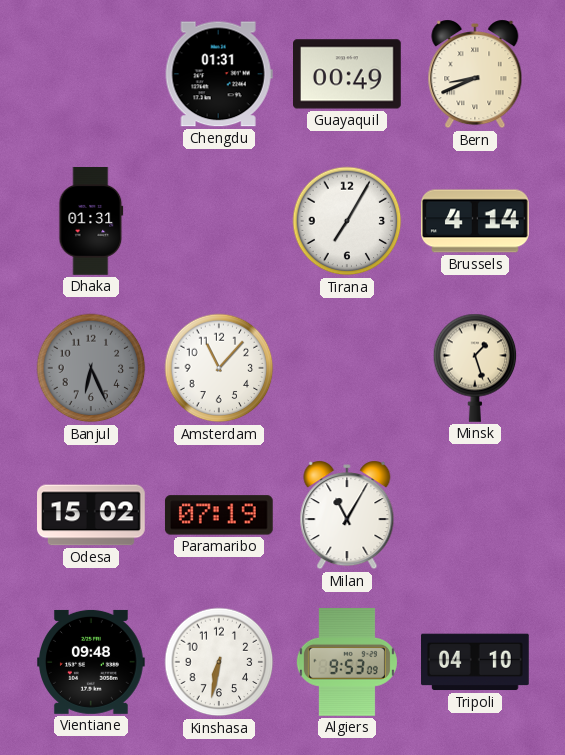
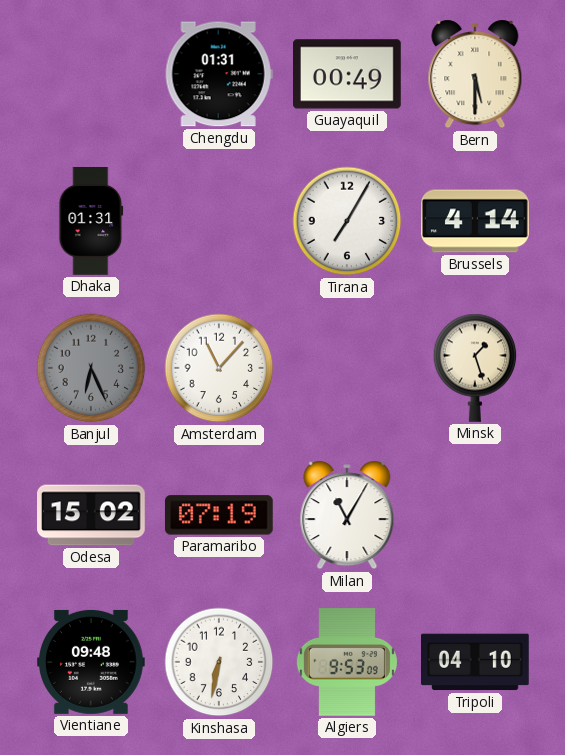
Bern: 8:41 -> 5:30 (475, 74)
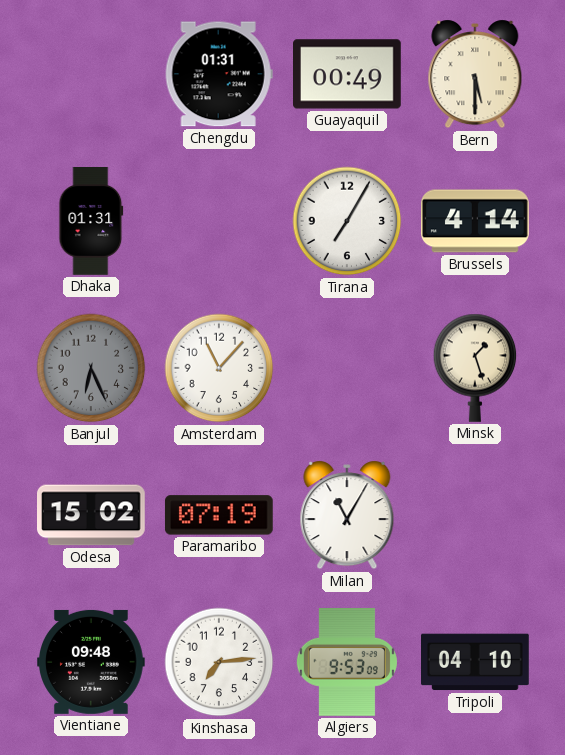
Kinshasa: 6:32 -> 7:14 (219, 662)
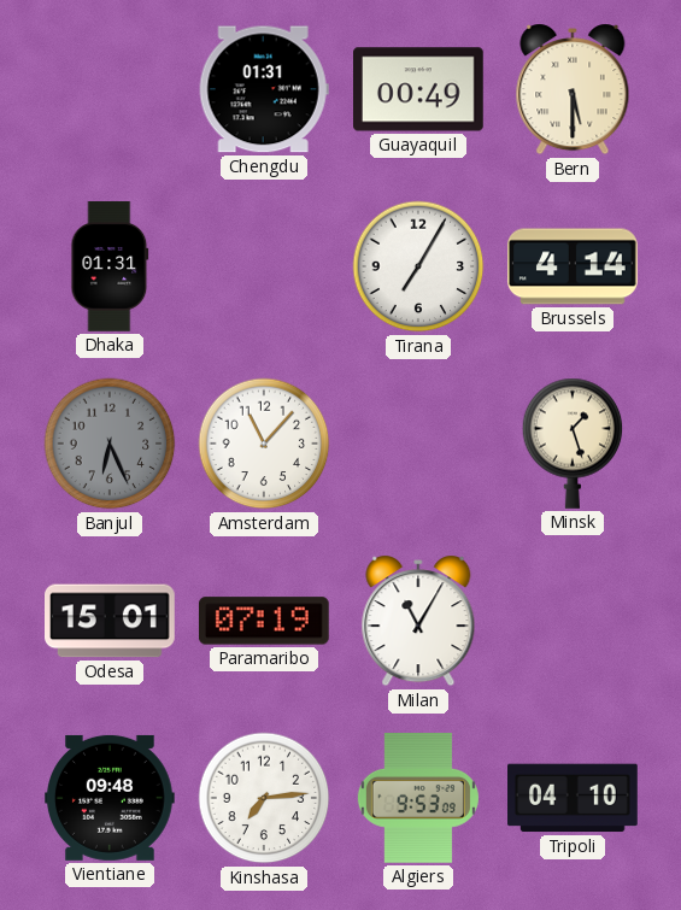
Odesa: 15:02 -> 15:01 (111, 621)
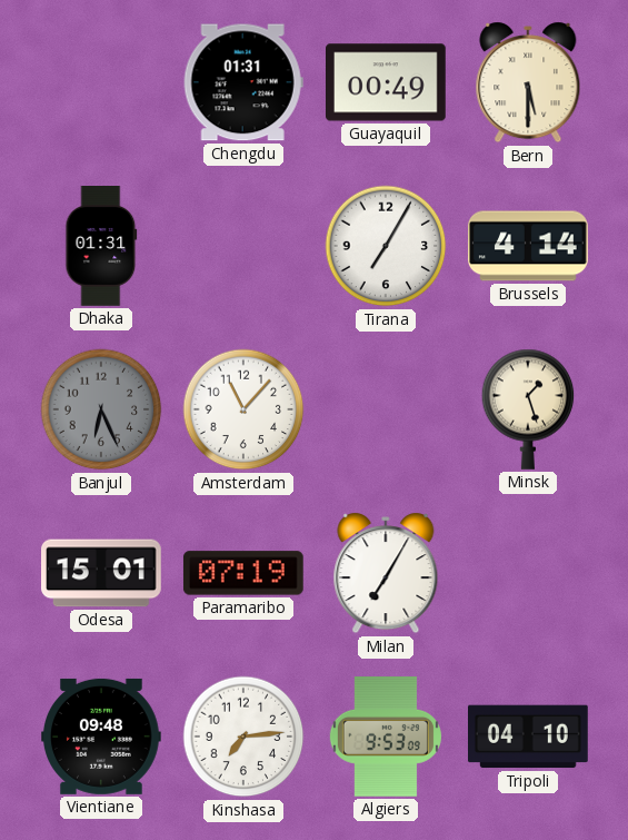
Milan: 11:05 -> 7:05 (386, 573)
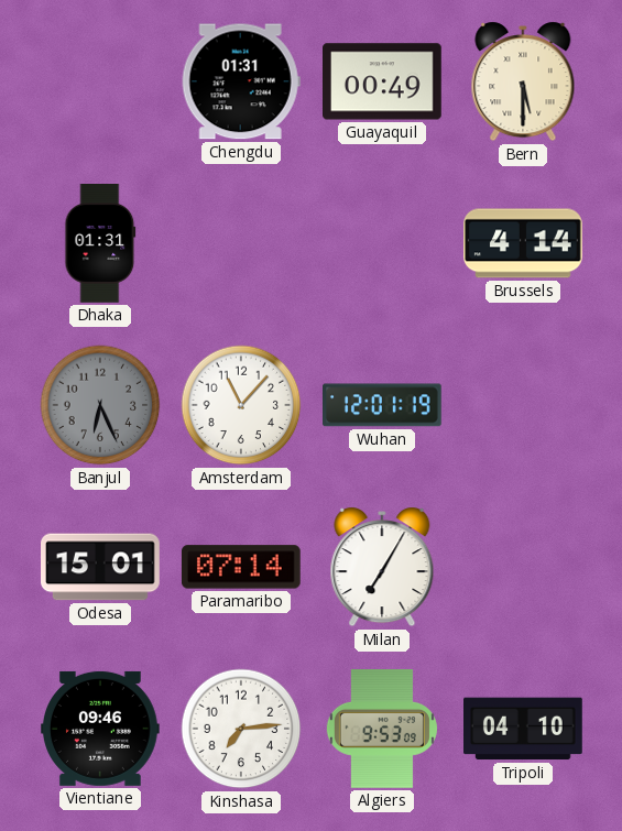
Tirana: 7:05 -> none (386, 246)
Wuhan: none -> 12:01 (383, 405)
Minsk: 1:27 -> none (528, 409)
Paramaribo: 07:19 -> 07:14 (241, 567)
Vientiane: 09:48 -> 09:46 (101, 729)
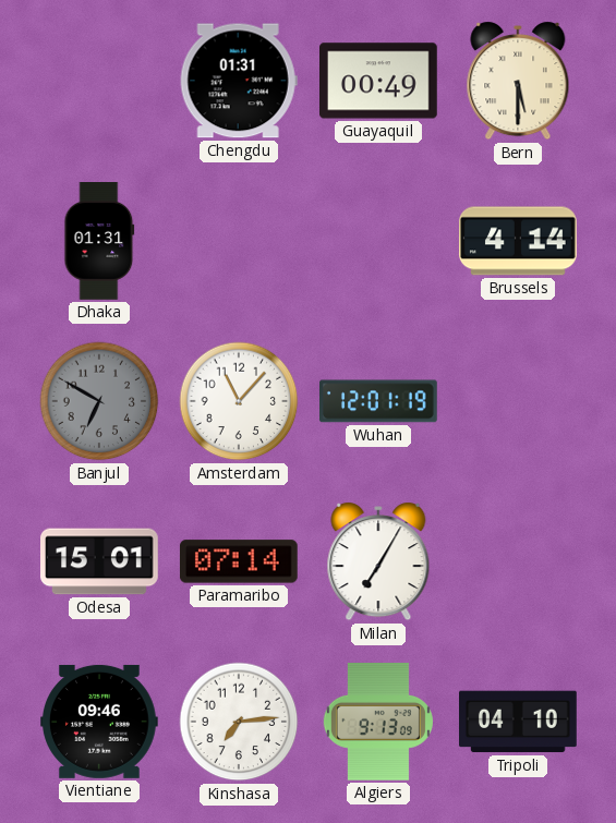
Banjul: 6:26 -> 6:50 (99, 401)
Algiers: 9:53 -> 9:13 (378, 723)
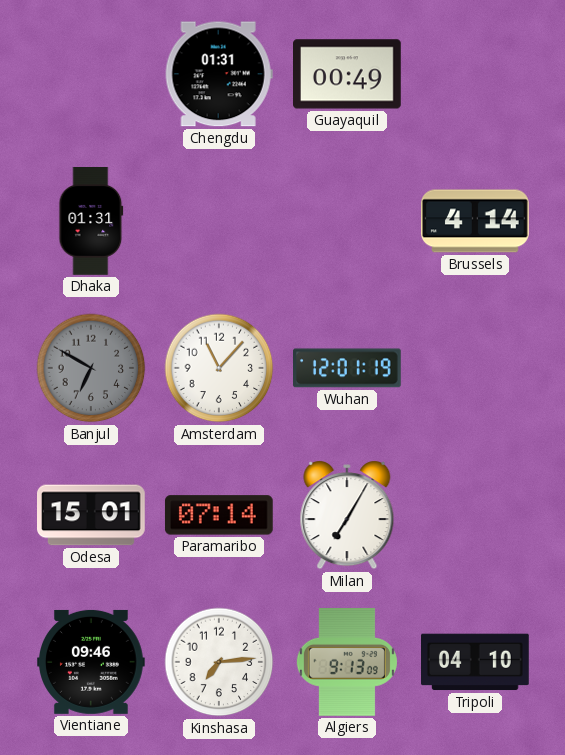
Bern: 5:30 -> none (518, 81)
